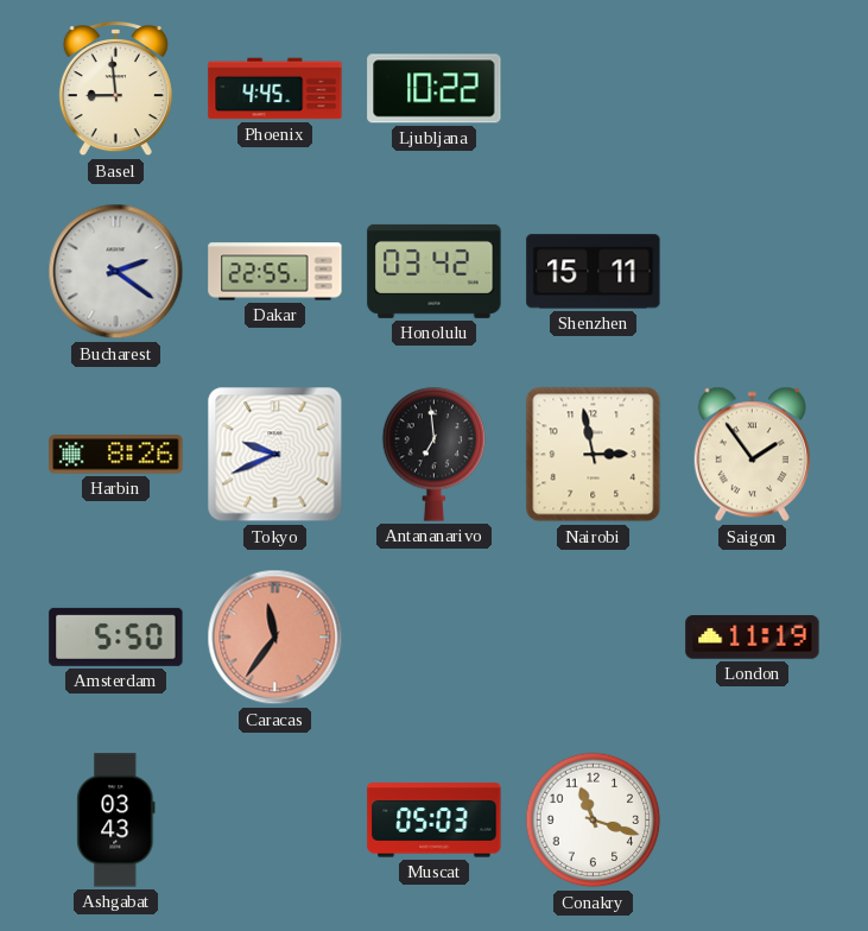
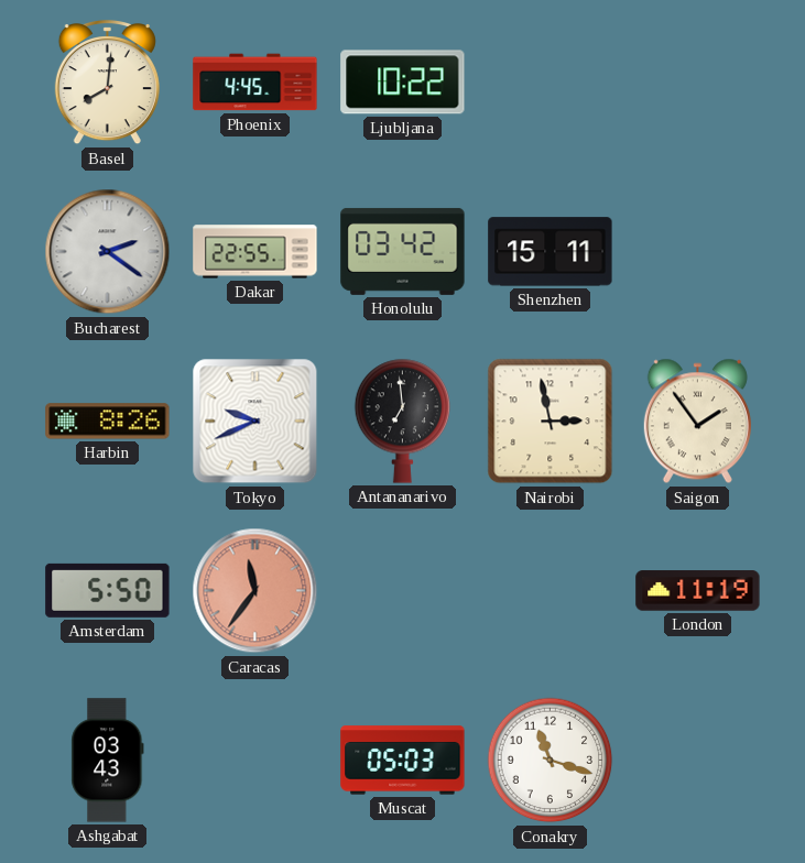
Basel: 8:59 -> 8:01 (107, 84)
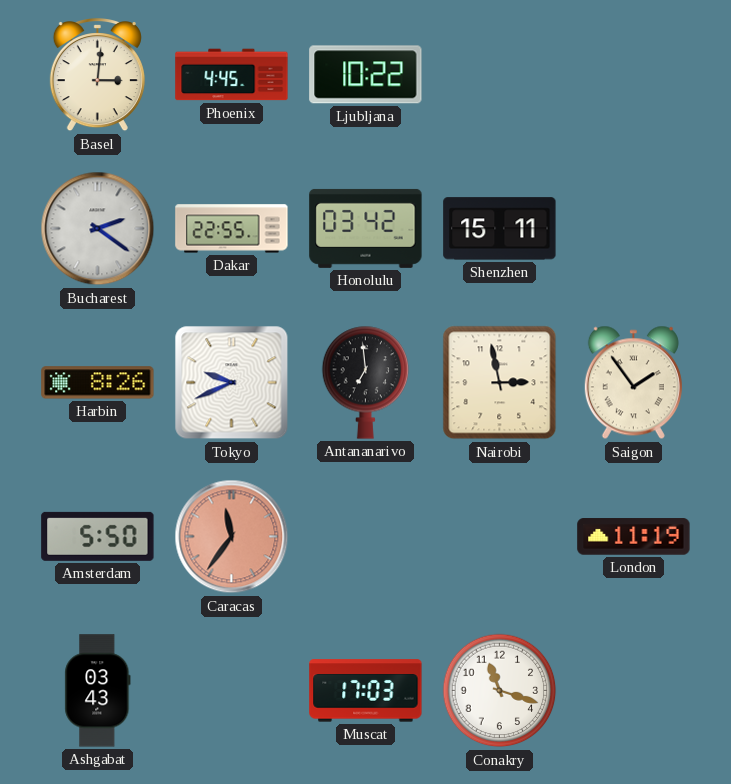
Basel: 8:01 -> 3:01 (97, 76)
Muscat: 05:03 -> 17:03 (366, 691)
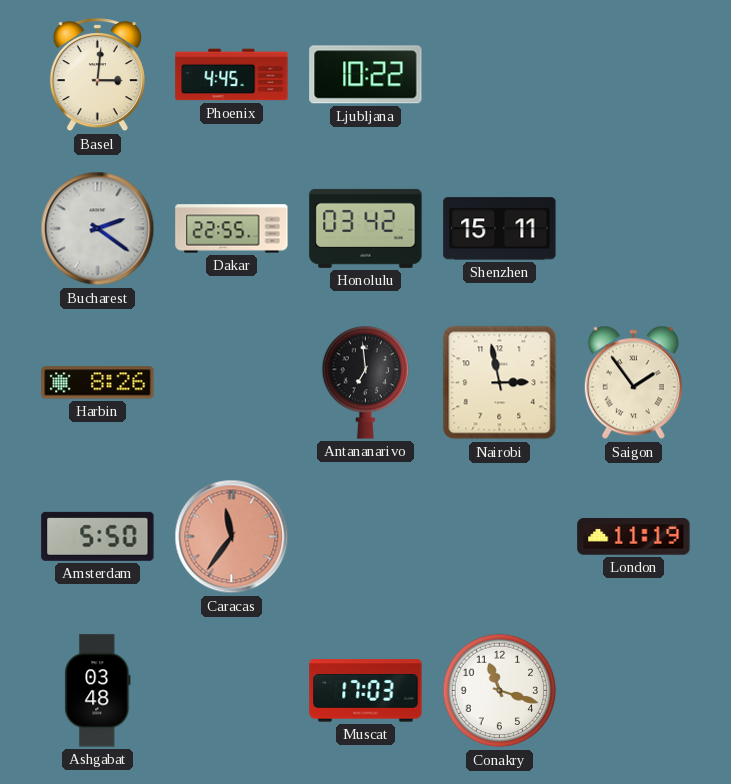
Tokyo: 9:41 -> none (232, 383)
Ashgabat: 03:43 -> 03:48 (98, 691)
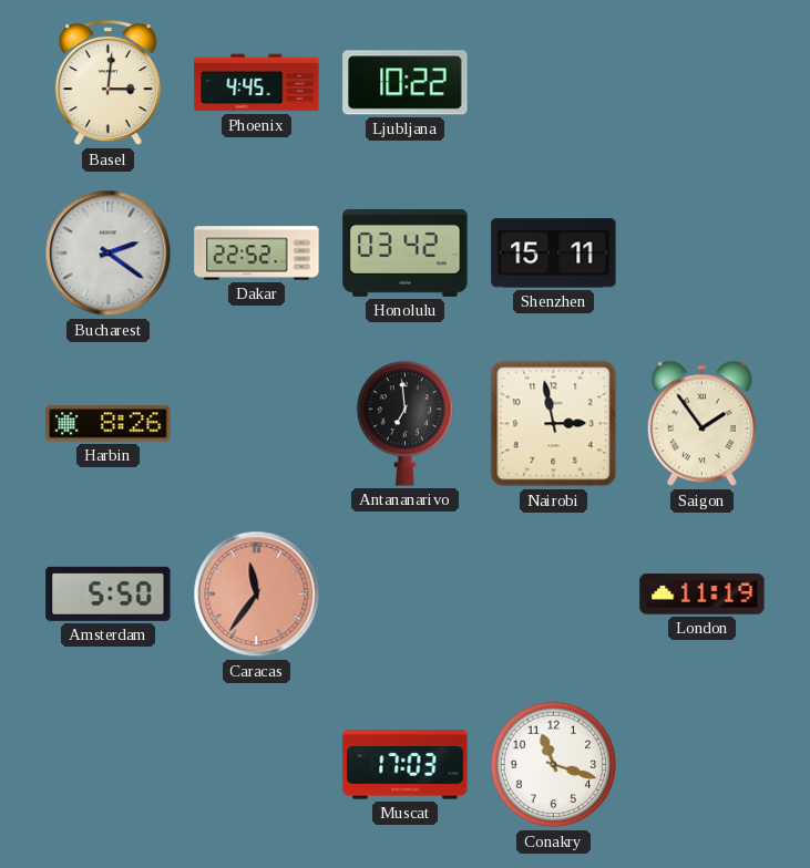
Dakar: 22:55 -> 22:52 (257, 254)
Ashgabat: 03:48 -> none (98, 691)
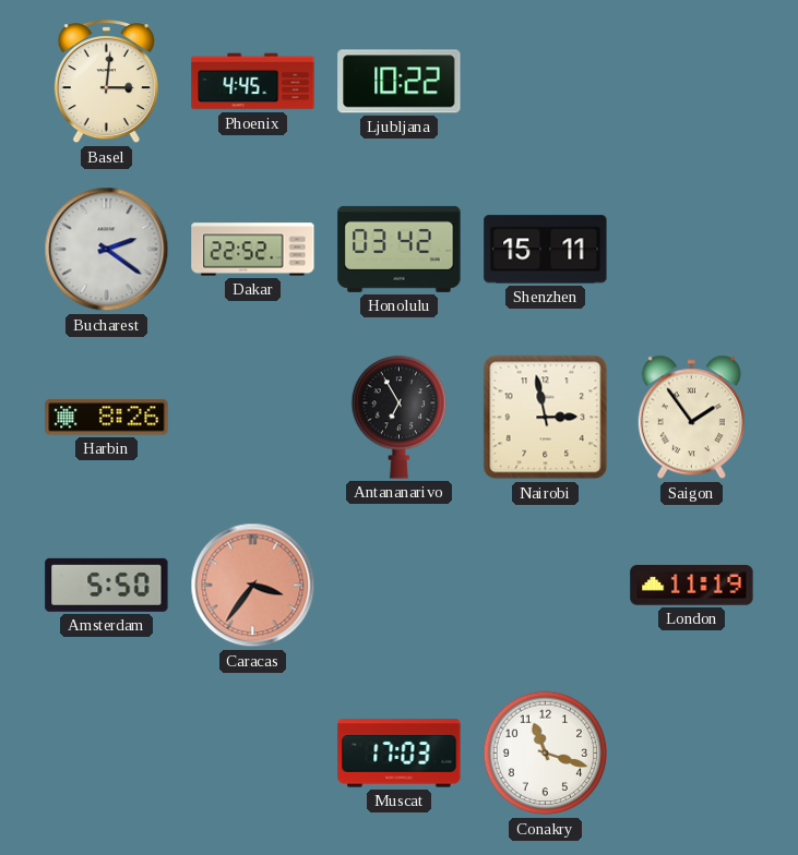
Antananarivo: 6:59 -> 6:55 (400, 417)
Caracas: 11:36 -> 3:36 (253, 586)
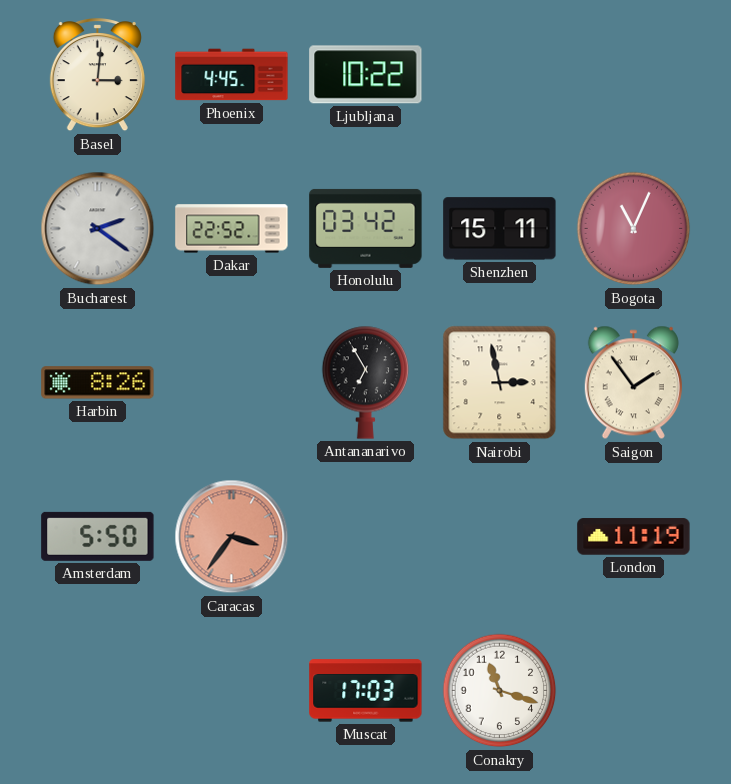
Bogota: none -> 11:04 (634, 229)
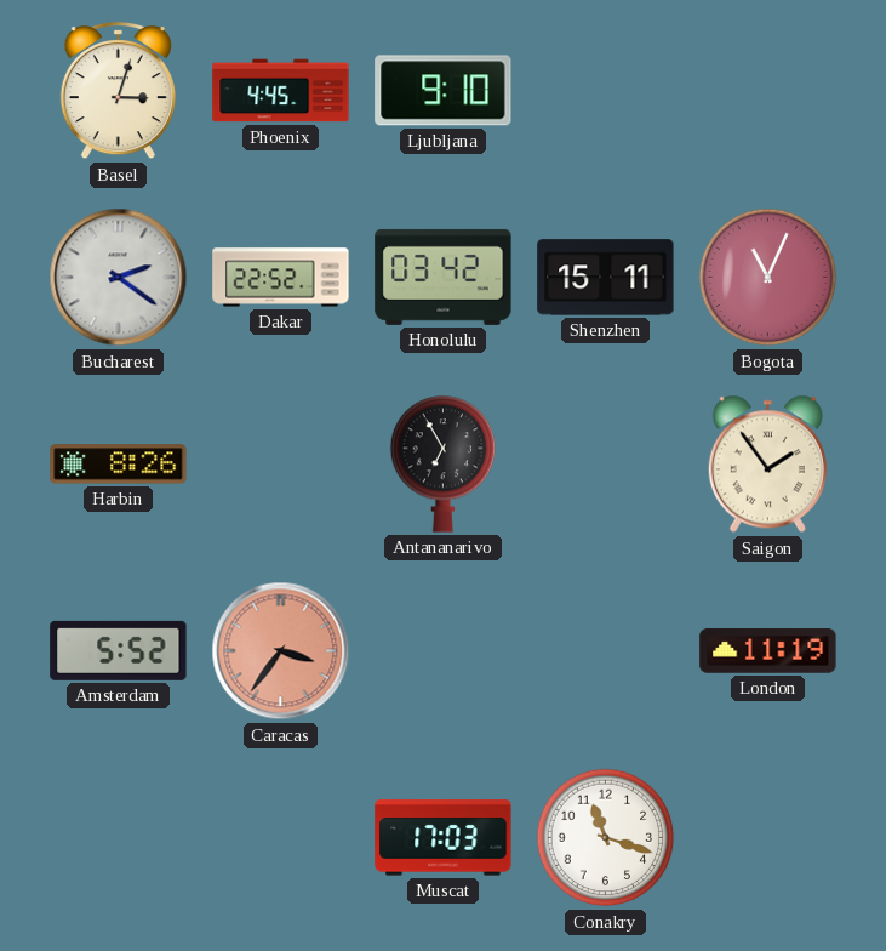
Basel: 3:01 -> 3:03 (118, 92)
Ljubljana: 10:22 -> 9:10 (444, 91)
Nairobi: 2:58 -> none (500, 383)
Amsterdam: 5:50 -> 5:52 (119, 650)
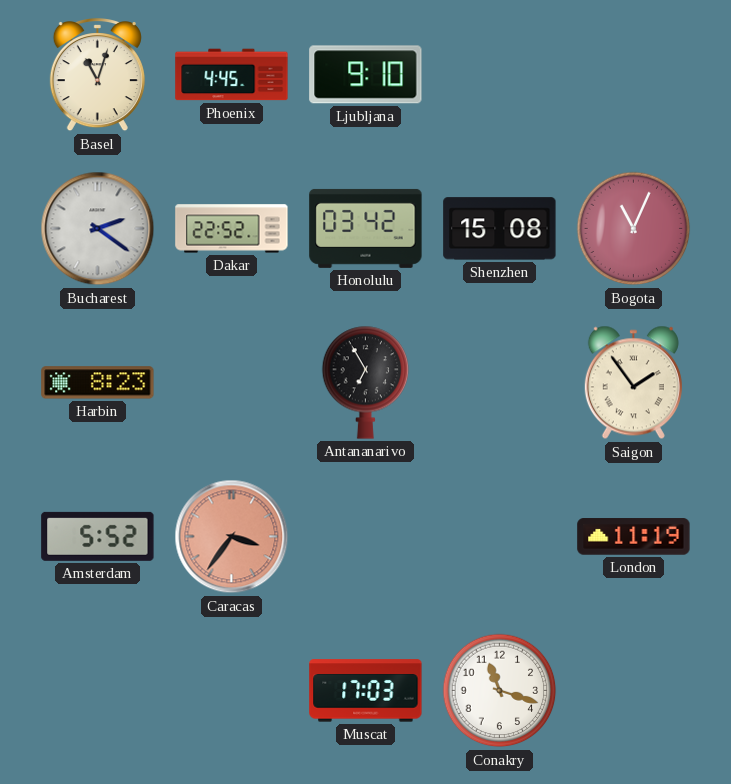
Basel: 3:03 -> 11:03 (97, 76)
Shenzhen: 15:11 -> 15:08 (500, 229)
Harbin: 8:26 -> 8:23 (98, 383)
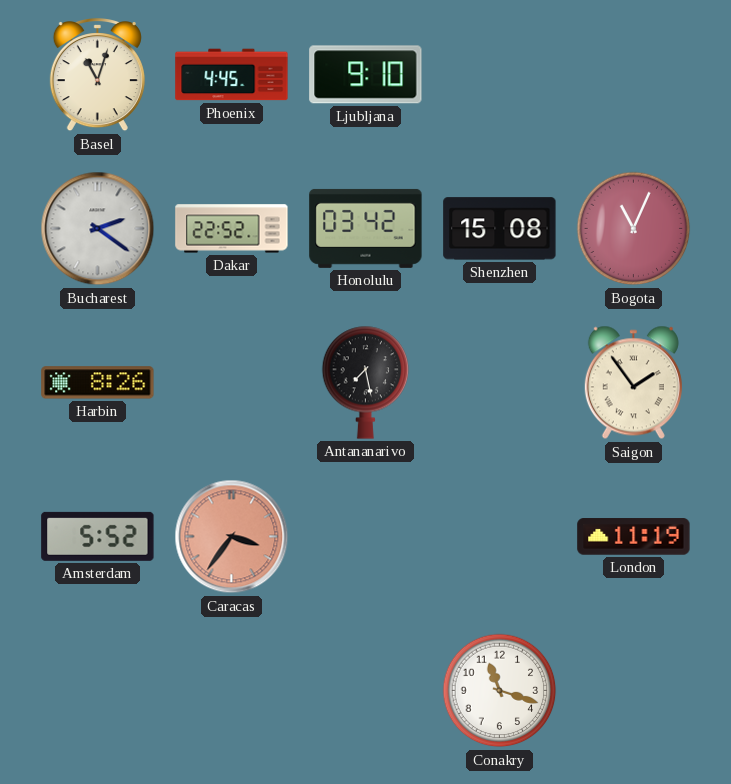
Harbin: 8:23 -> 8:26 (98, 383)
Antananarivo: 6:55 -> 7:28 (366, 382)
Muscat: 17:03 -> none (366, 691)
